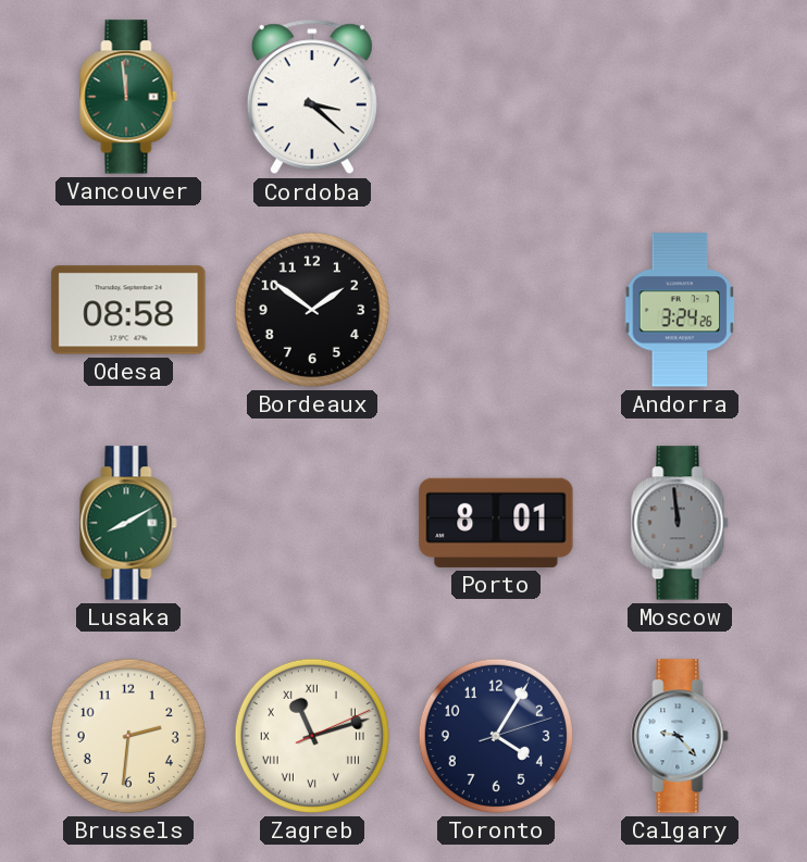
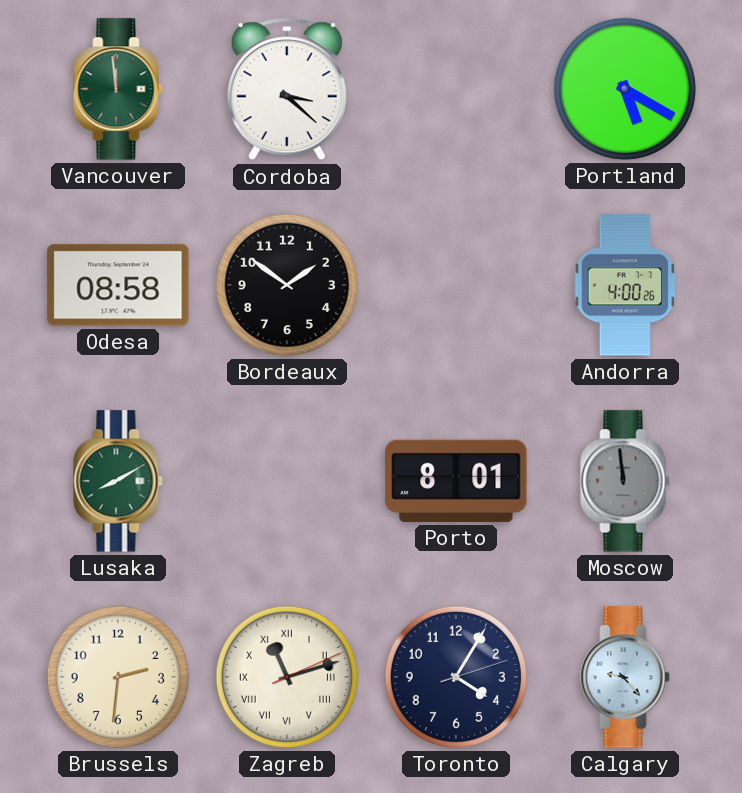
Portland: none -> 5:20 (625, 89)
Andorra: 3:24 -> 4:00 (625, 285)
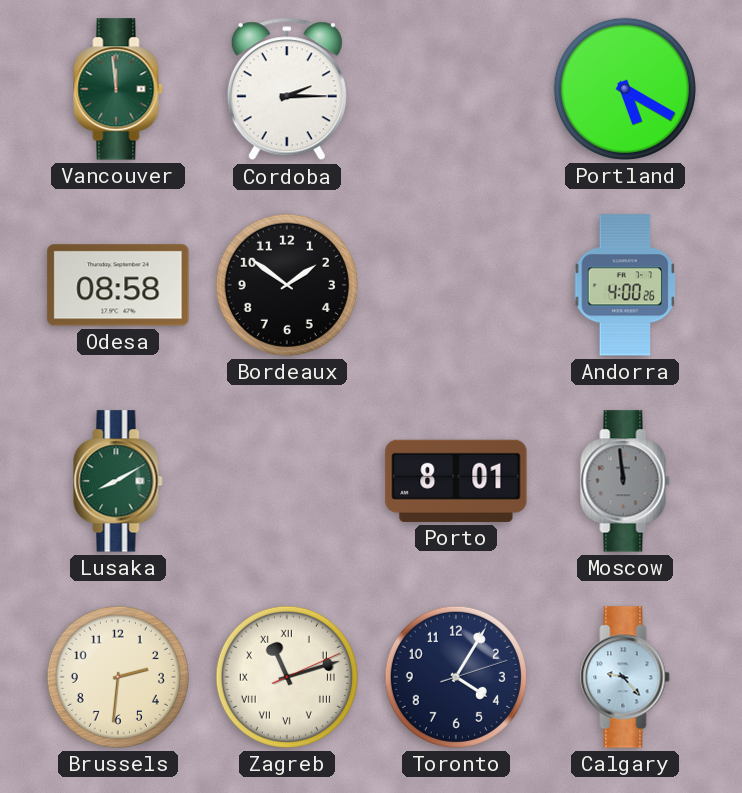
Cordoba: 3:22 -> 2:15 (287, 89)
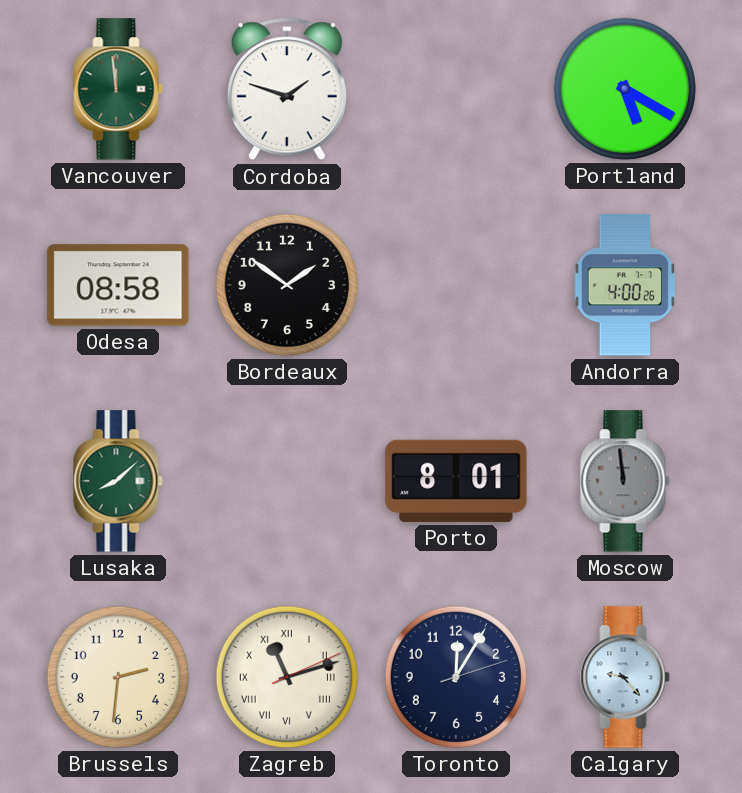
Cordoba: 2:15 -> 1:48 (287, 89)
Lusaka: 8:10 -> 8:08 (118, 481)
Toronto: 4:05 -> 12:05 (456, 677)
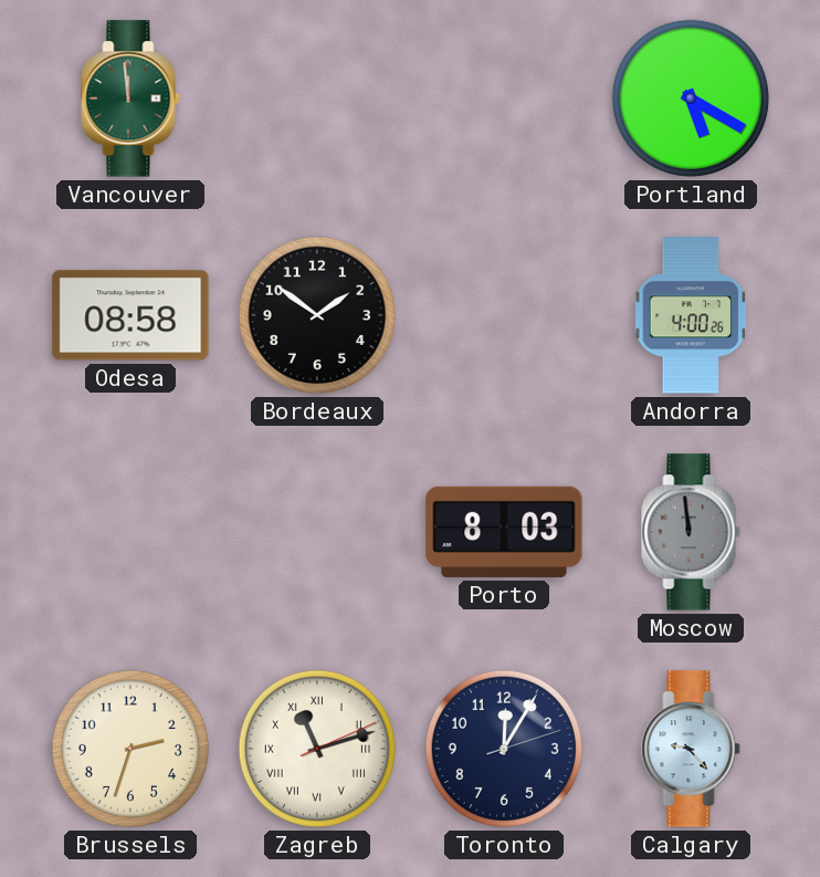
Cordoba: 1:48 -> none (287, 89)
Lusaka: 8:08 -> none (118, 481)
Porto: 8:01 -> 8:03 (504, 532)
Brussels: 2:31 -> 2:33 (130, 749)
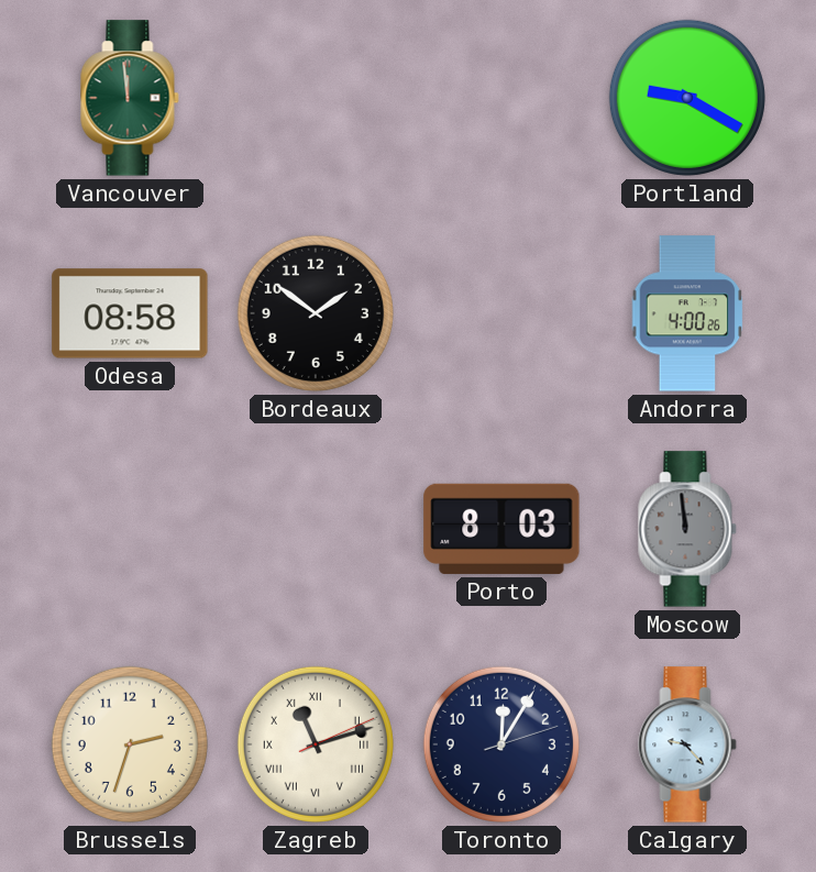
Portland: 5:20 -> 9:20 (687, 98)
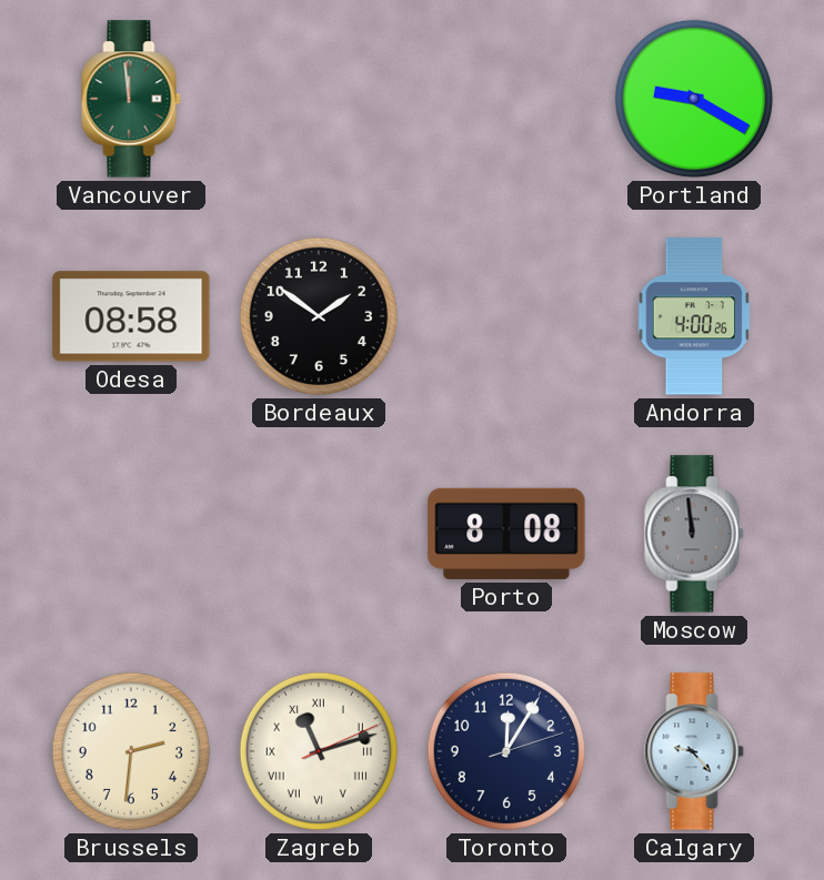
Porto: 8:03 -> 8:08 (506, 534)
Brussels: 2:33 -> 2:31 (131, 751)
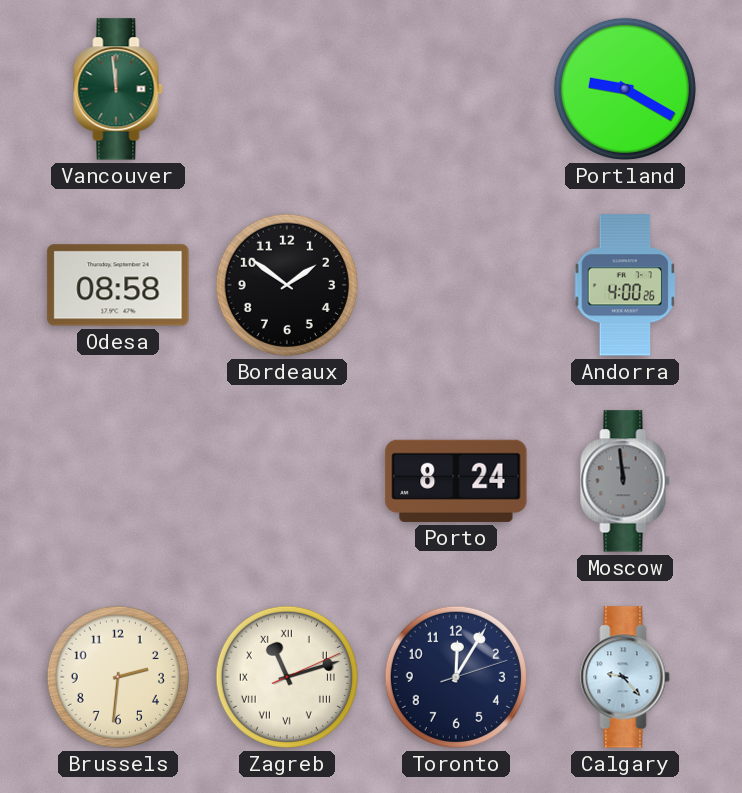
Porto: 8:08 -> 8:24 (456, 481)
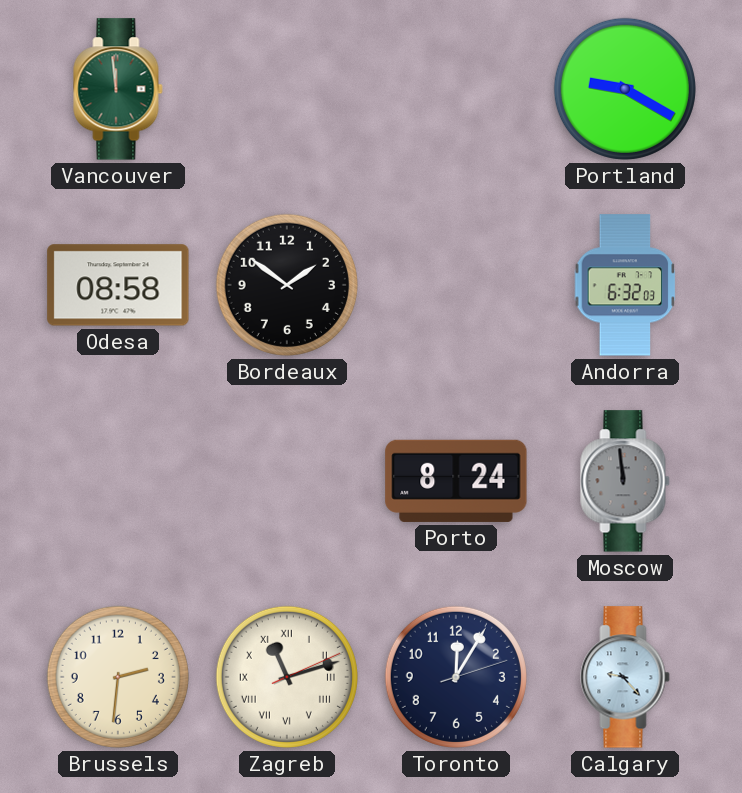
Andorra: 4:00 -> 6:32 (625, 285)
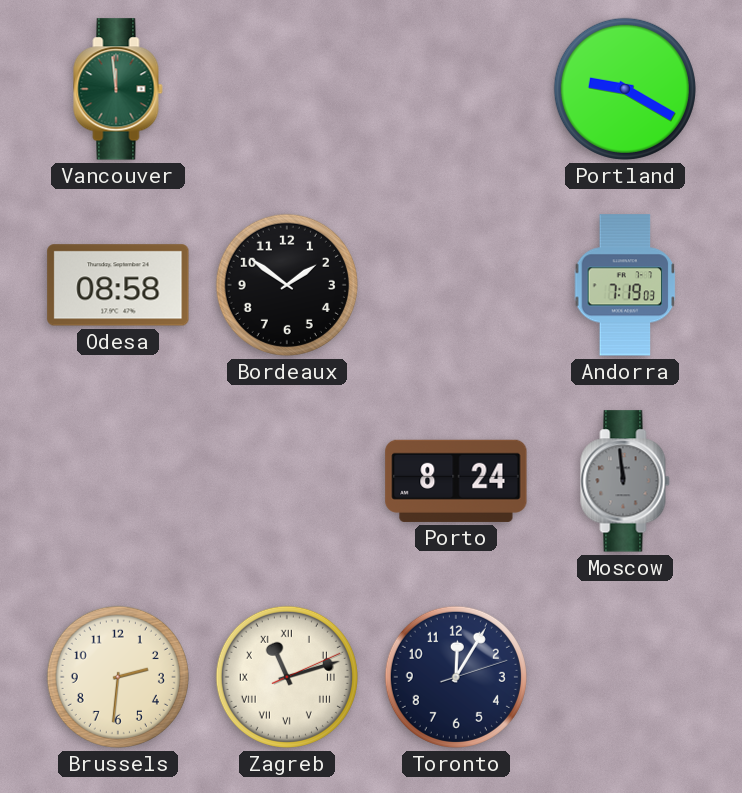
Andorra: 6:32 -> 7:19 (625, 285)
Calgary: 9:23 -> none (625, 677)
